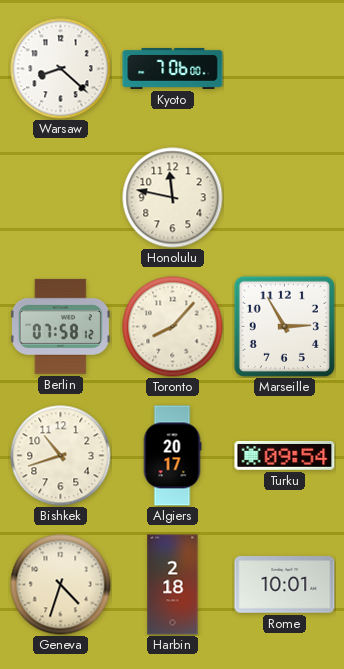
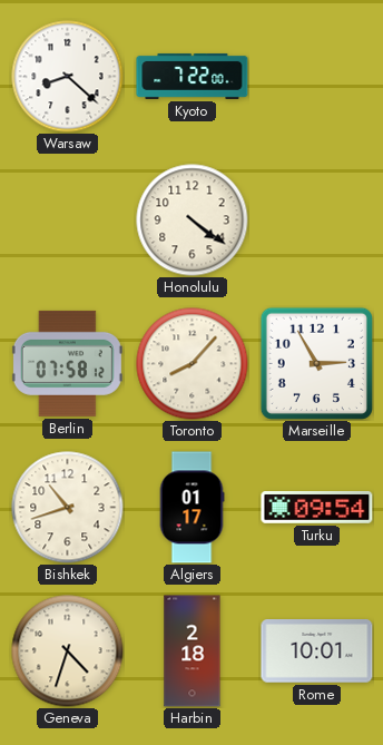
Kyoto: 7:06 -> 7:22 (193, 76)
Honolulu: 11:47 -> 4:21 (193, 220)
Algiers: 20:17 -> 01:17 (191, 508)
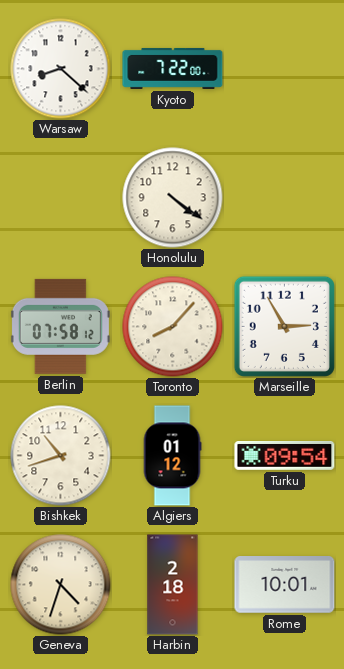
Algiers: 01:17 -> 01:12 (172, 456)
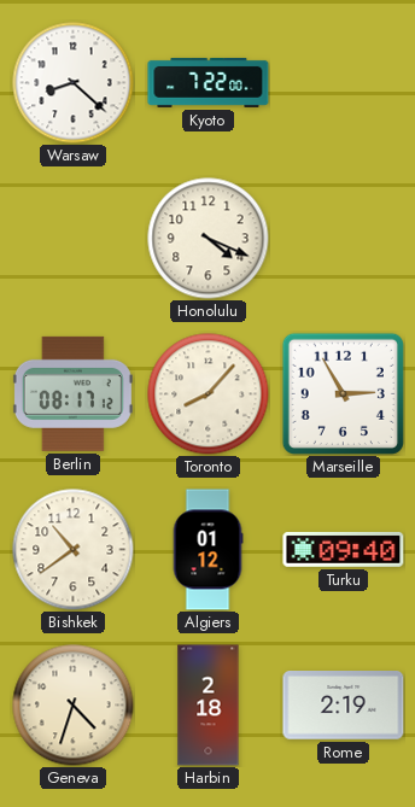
Honolulu: 4:21 -> 4:19 (209, 239)
Berlin: 07:58 -> 08:17 (72, 393)
Bishkek: 10:42 -> 10:39 (74, 550)
Turku: 09:54 -> 09:40 (344, 550)
Rome: 10:01 -> 2:19 (344, 706)
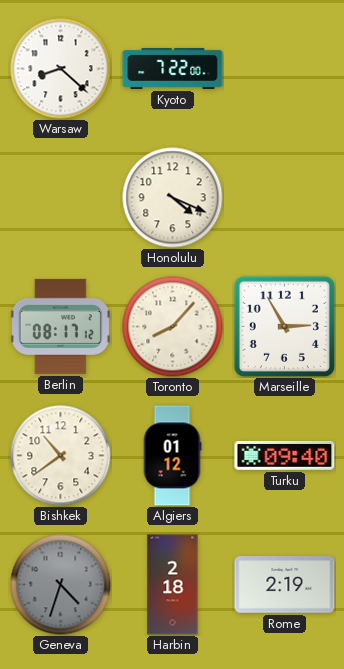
Geneva dial: cream -> grey (61, 585)
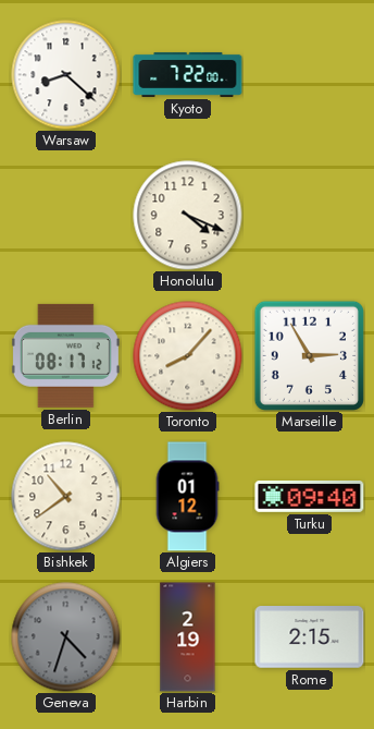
Harbin: 2:18 -> 2:19 (188, 637)
Rome: 2:19 -> 2:15 (310, 637)
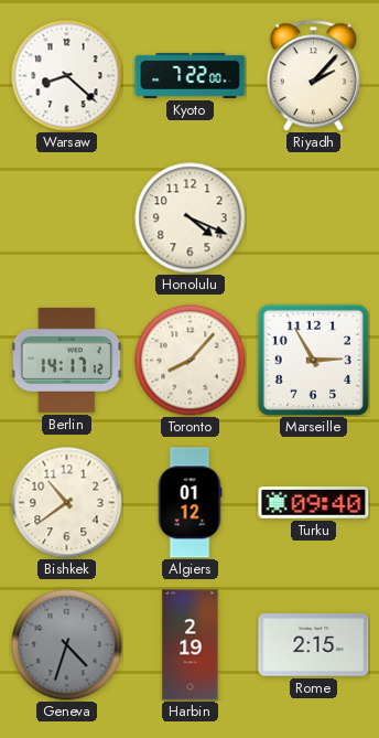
Riyadh: none -> 2:07 (313, 76)
Berlin: 08:17 -> 14:17 (66, 360)
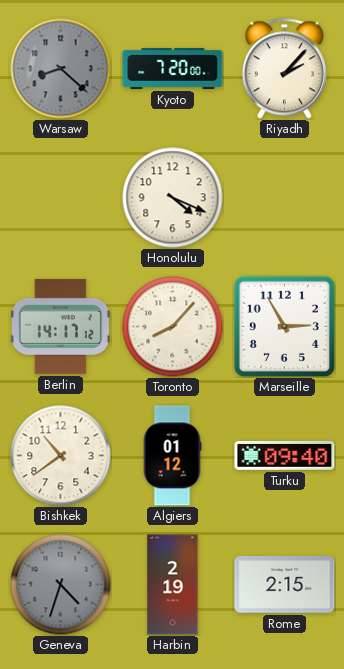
Warsaw dial: white -> grey (61, 69)
Kyoto: 7:22 -> 7:20 (173, 68)
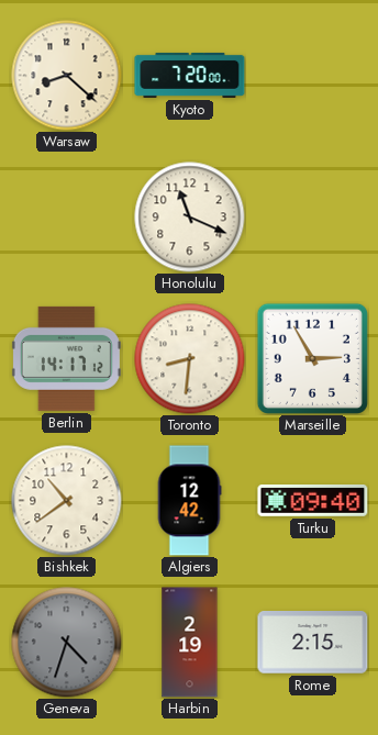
Warsaw dial: grey -> cream (67, 76)
Riyadh: 2:07 -> none (284, 69)
Honolulu: 4:19 -> 11:19 (190, 218)
Toronto: 8:07 -> 8:31 (190, 359)
Algiers: 01:12 -> 12:42 (189, 501)
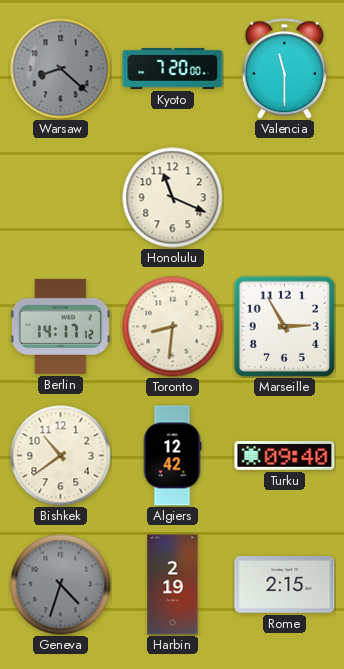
Warsaw dial: cream -> grey (61, 69)
Valencia: none -> 11:30 (284, 69)
